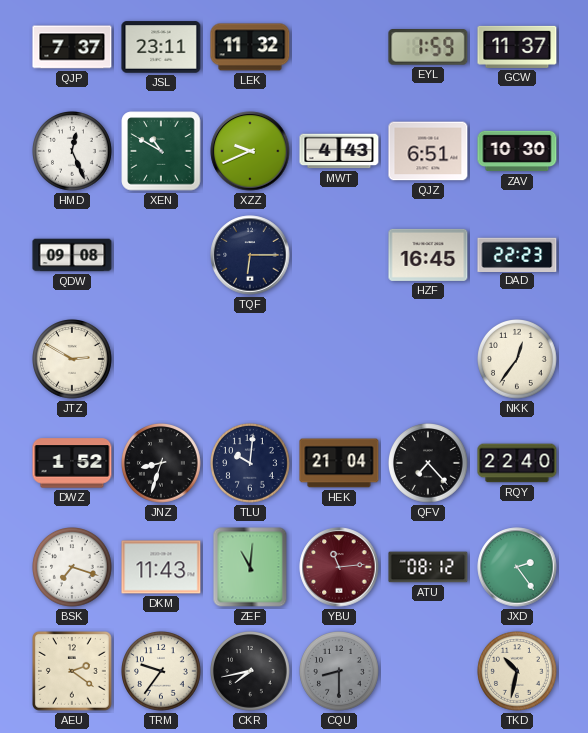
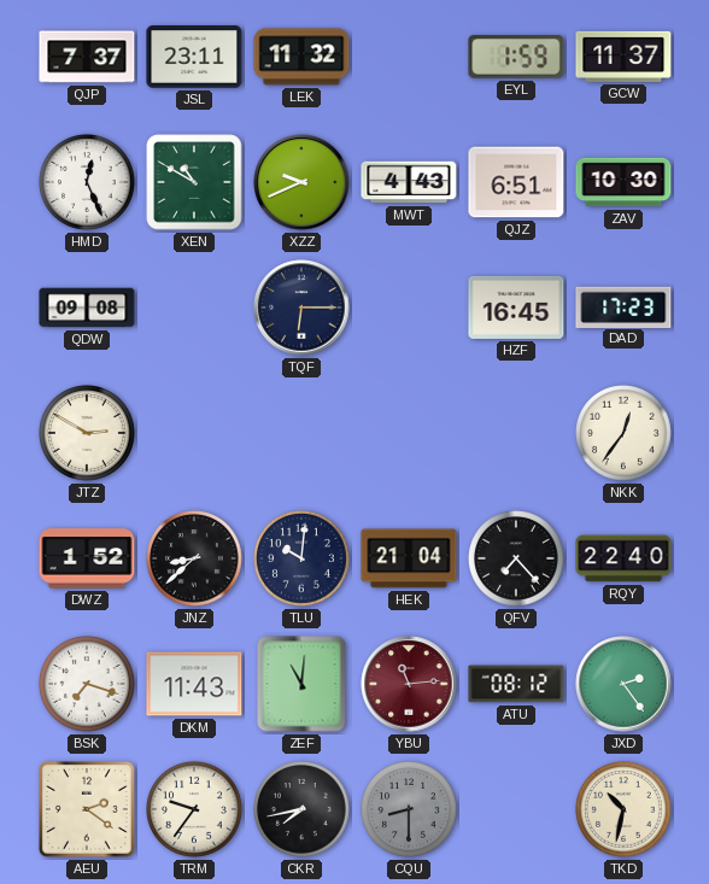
DAD: 22:23 -> 17:23 (623, 306)
JNZ: 8:33 -> 8:38 (195, 560)
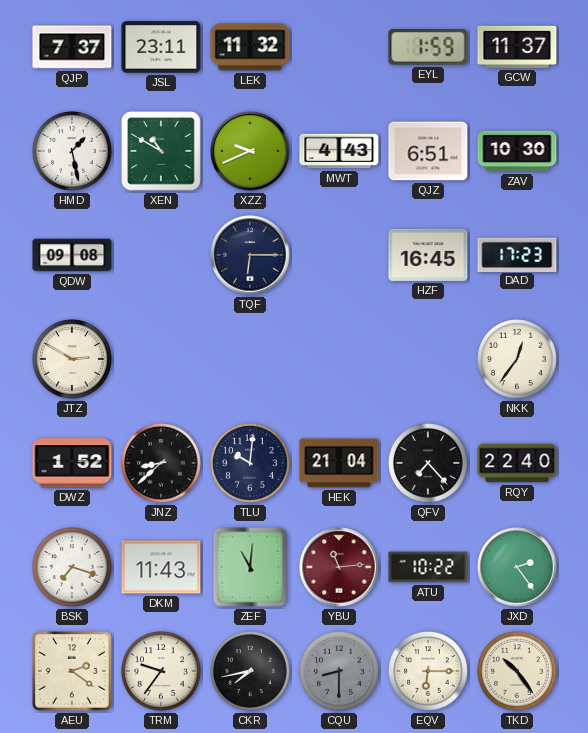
HMD: 12:26 -> 1:28 (73, 152)
ATU: 08:12 -> 10:22 (428, 567)
EQV: none -> 6:15 (429, 672)
TKD: 10:32 -> 10:24 (518, 672)
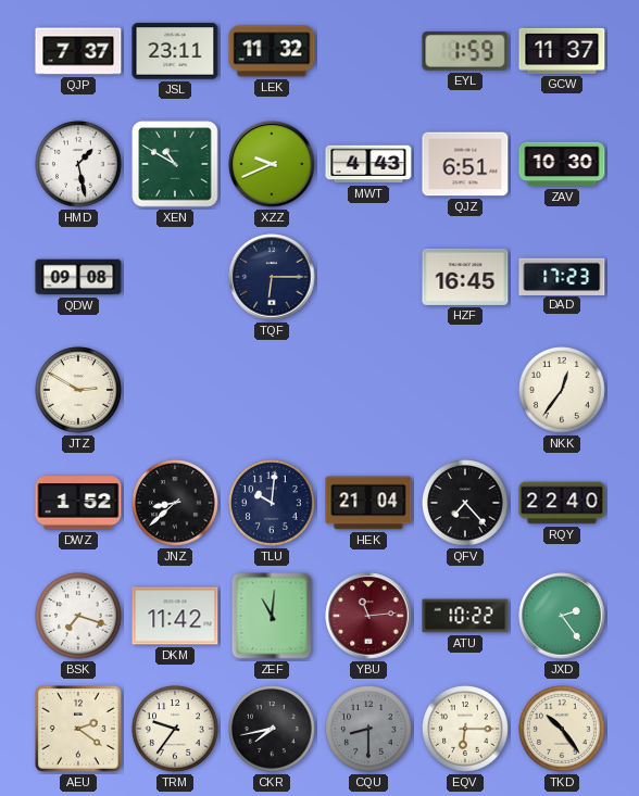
DKM: 11:43 -> 11:42 (175, 616)
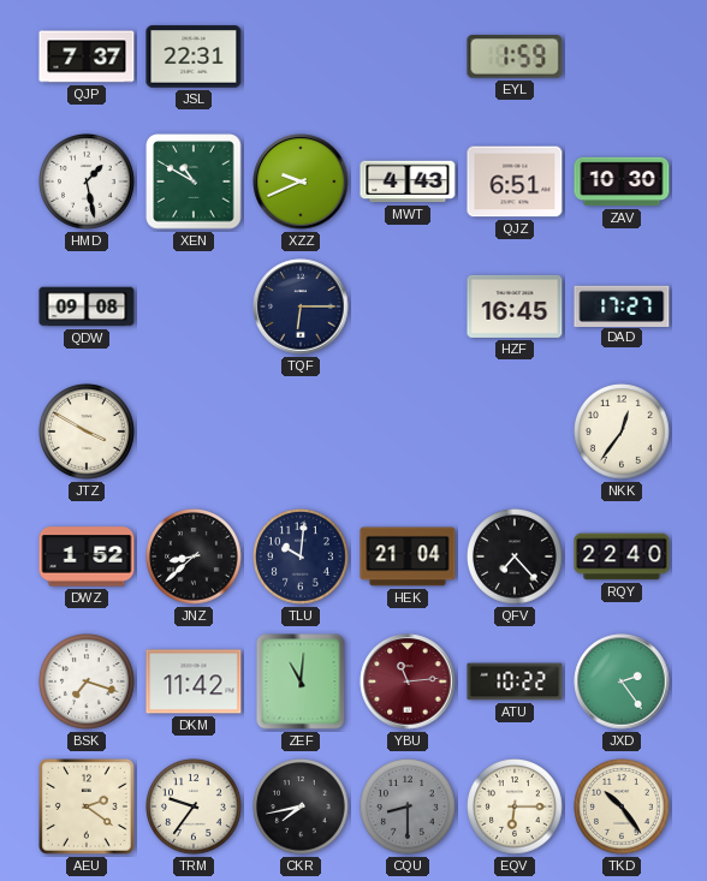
JSL: 23:11 -> 22:31 (194, 56)
LEK: 11:32 -> none (272, 51)
GCW: 11:37 -> none (562, 51)
DAD: 17:23 -> 17:27 (622, 305)
JTZ: 2:50 -> 3:50 (88, 433)
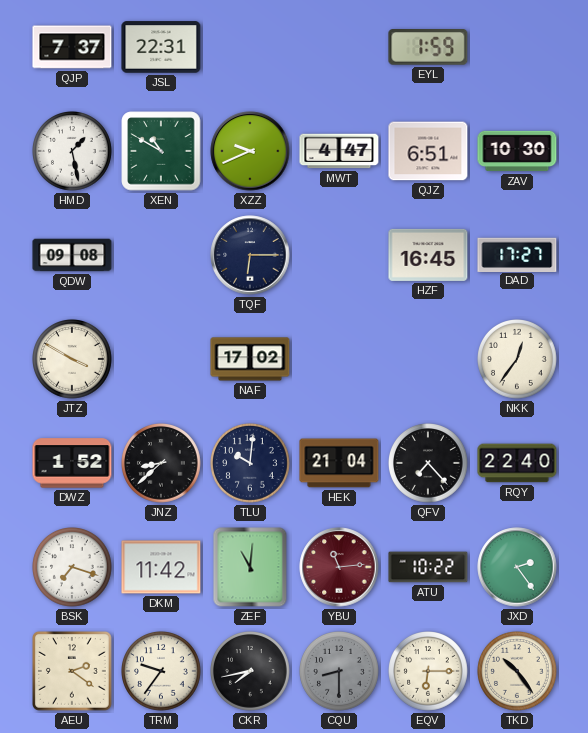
MWT: 4:43 -> 4:47 (339, 151)
NAF: none -> 17:02 (250, 359)
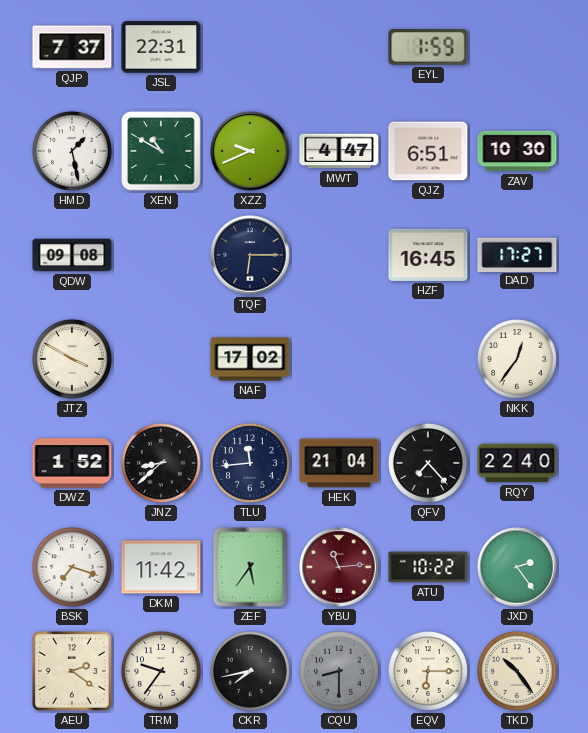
TLU: 10:01 -> 11:44 (251, 464)
ZEF: 11:01 -> 5:36 (250, 567)
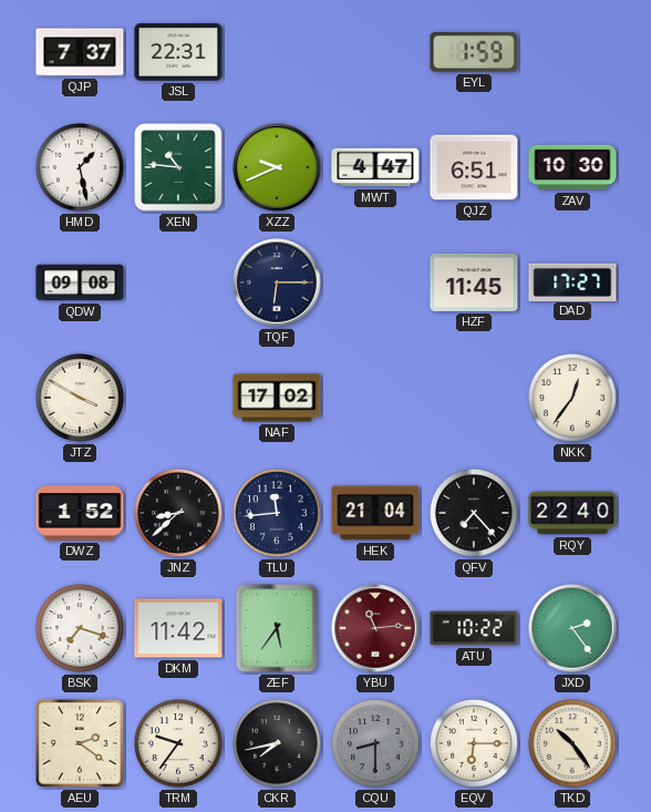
XEN: 10:50 -> 10:46 (178, 167)
HZF: 16:45 -> 11:45 (474, 282)
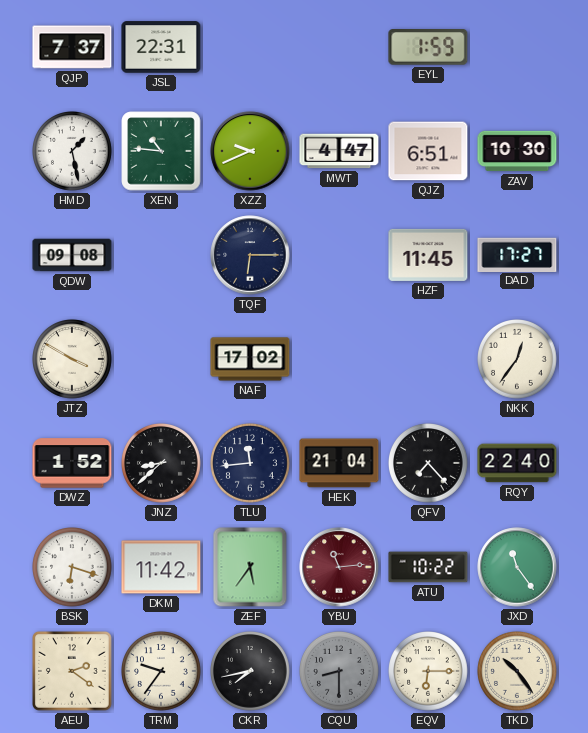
BSK: 7:18 -> 6:18 (73, 568)
JXD: 2:24 -> 11:24 (517, 567)
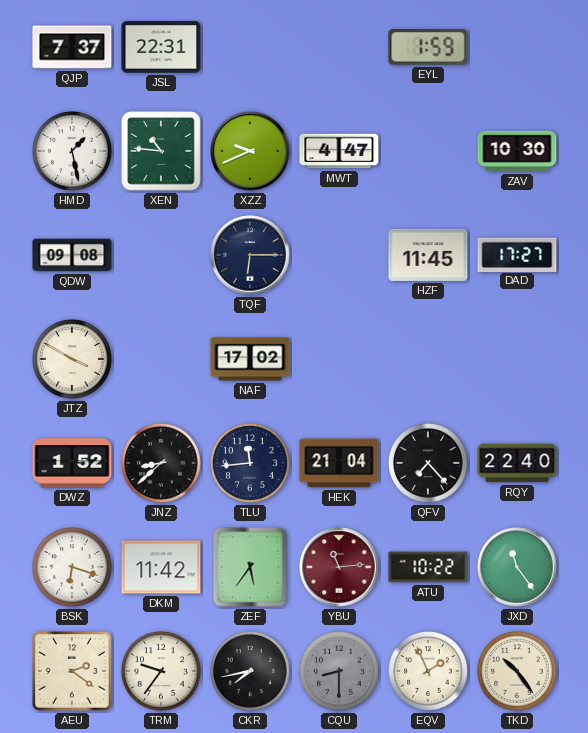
QJZ: 6:51 -> none (428, 151)
NKK: 12:36 -> none (518, 360)
EQV: 6:15 -> 1:56 (429, 672)
